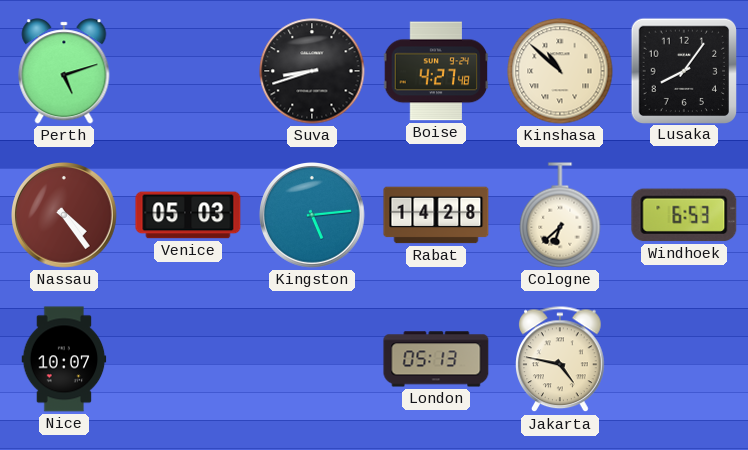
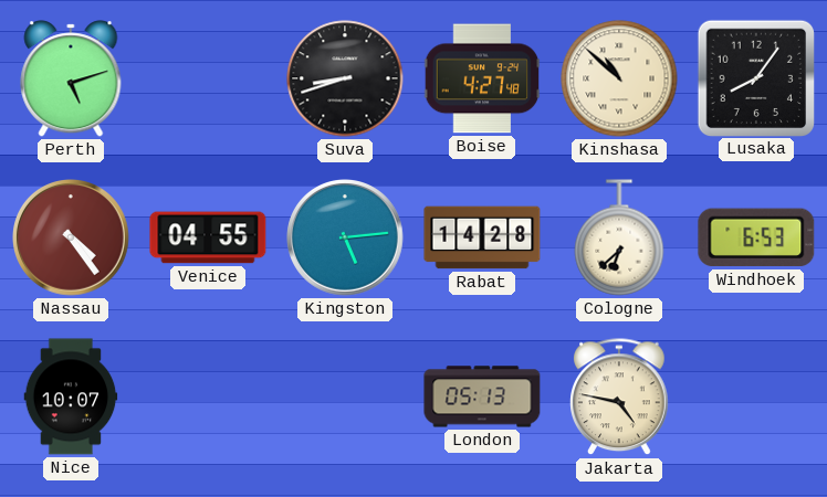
Venice: 05:03 -> 04:55 (208, 237)
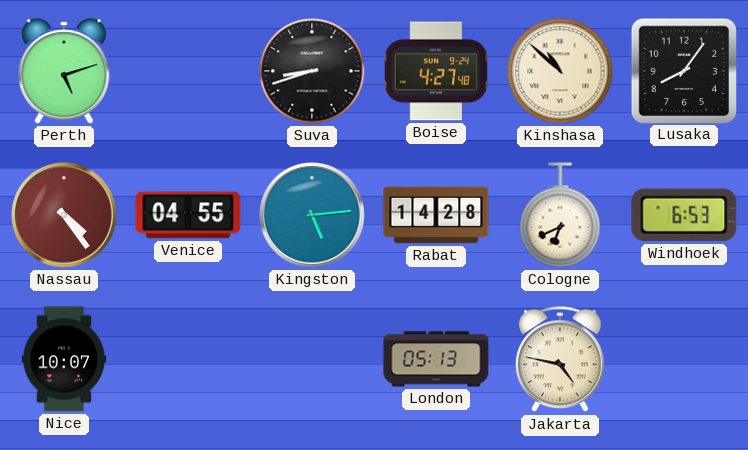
Cologne: 6:38 -> 6:41 (560, 215)
